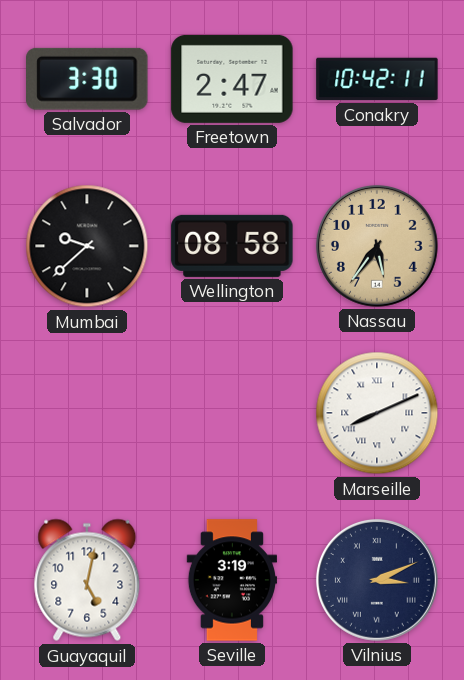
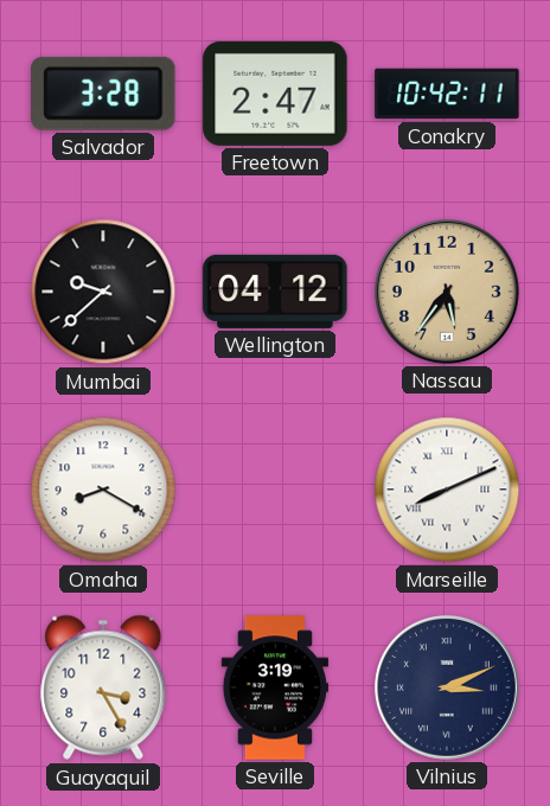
Salvador: 3:30 -> 3:28 (104, 94)
Wellington: 08:58 -> 04:12 (275, 292)
Omaha: none -> 8:20 (103, 490)
Guayaquil: 5:02 -> 3:25 (103, 687)
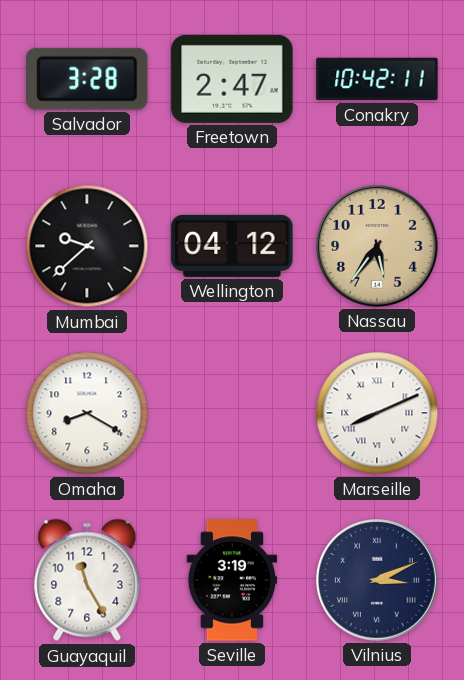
Guayaquil: 3:25 -> 11:25 (87, 580)
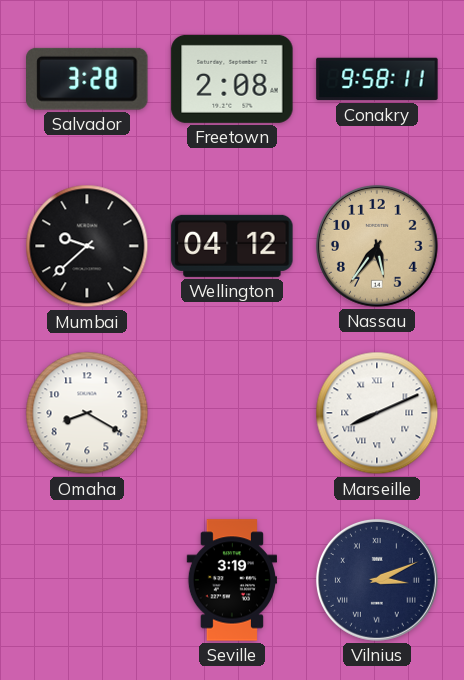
Freetown: 2:47 -> 2:08 (232, 79)
Conakry: 10:42 -> 9:58 (377, 79)
Guayaquil: 11:25 -> none (87, 580)
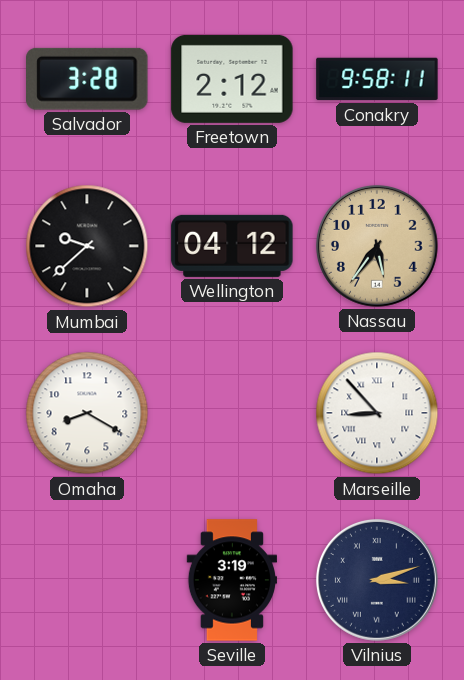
Freetown: 2:08 -> 2:12 (232, 79)
Marseille: 8:11 -> 8:53 (377, 413)
Vilnius: 3:11 -> 3:12 (377, 580)
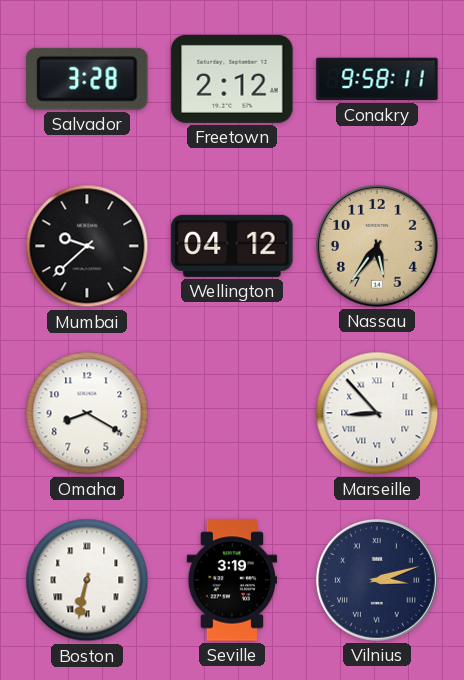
Boston: none -> 6:32 (87, 580)
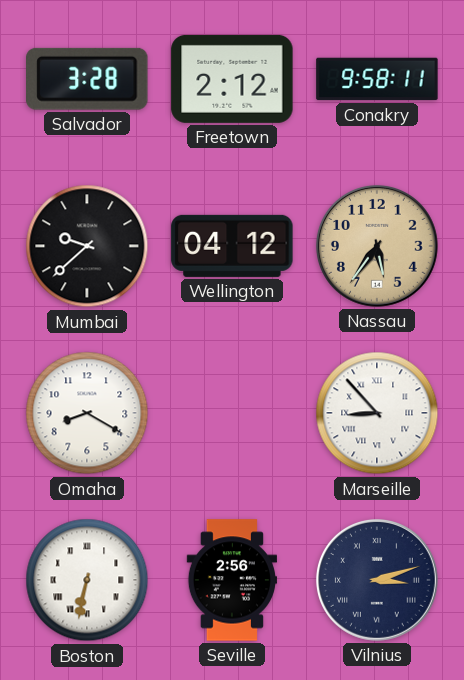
Seville: 3:19 -> 2:56 (231, 580)
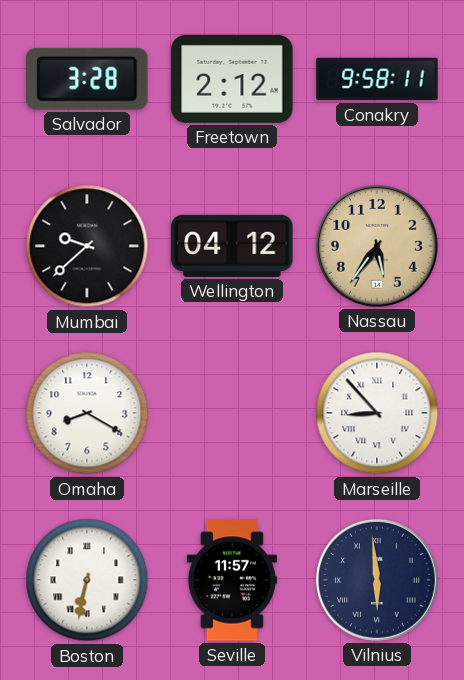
Seville: 2:56 -> 11:57 (231, 580)
Vilnius: 3:12 -> 5:59 (377, 580)
